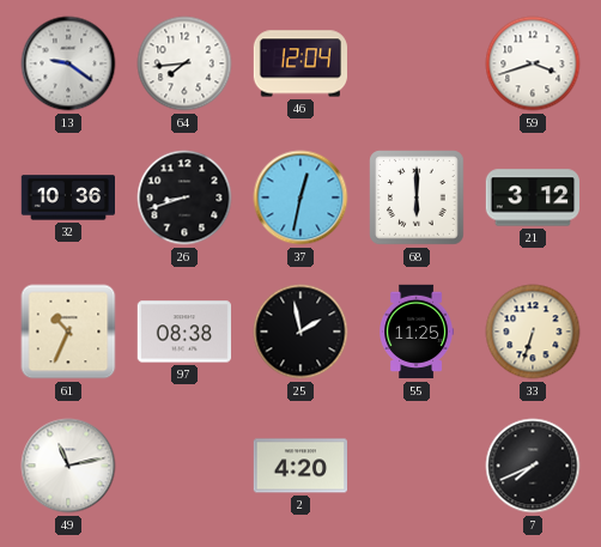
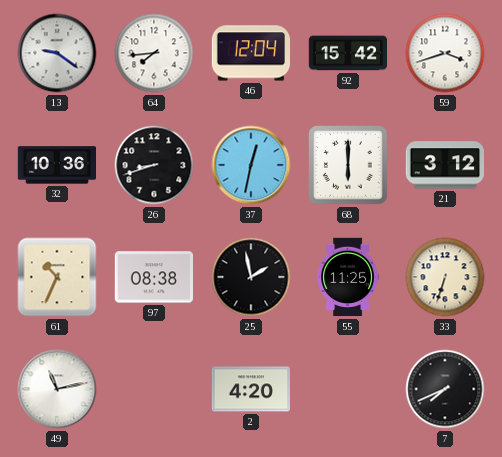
92: none -> 15:42 (348, 53)
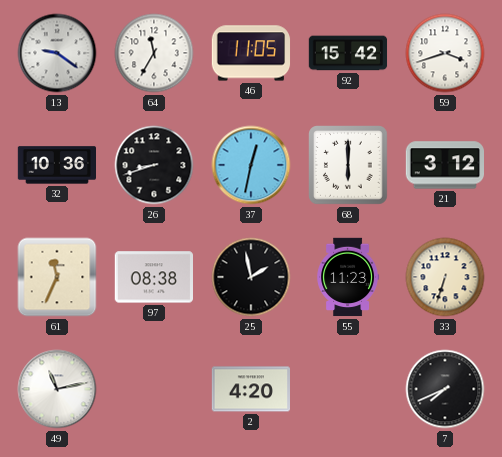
64: 7:44 -> 11:35 (154, 53)
46: 12:04 -> 11:05 (251, 53)
61: 10:34 -> 11:34 (57, 277)
55: 11:25 -> 11:23 (347, 277)
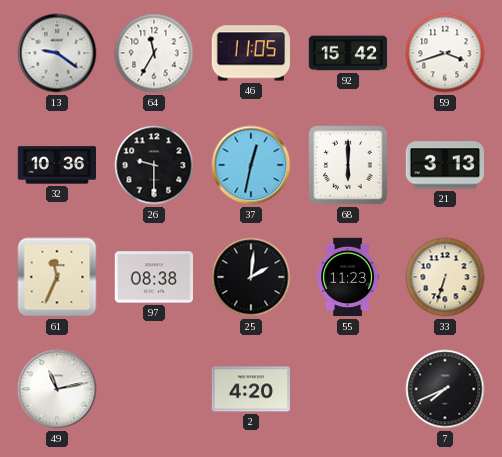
26: 8:42 -> 9:30 (154, 165)
21: 3:12 -> 3:13 (445, 165)
25: 1:58 -> 2:01 (251, 277)
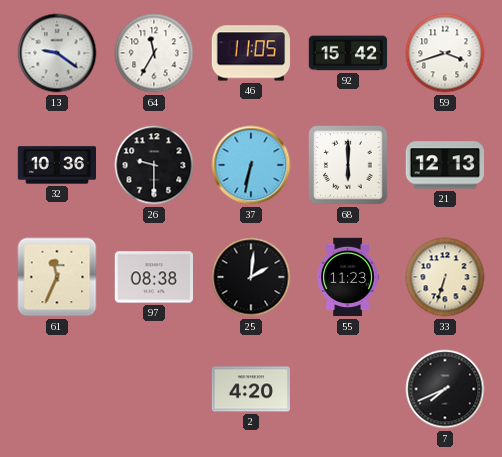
37: 12:32 -> 6:32 (251, 165)
21: 3:13 -> 12:13 (445, 165)
49: 11:13 -> none (57, 389)
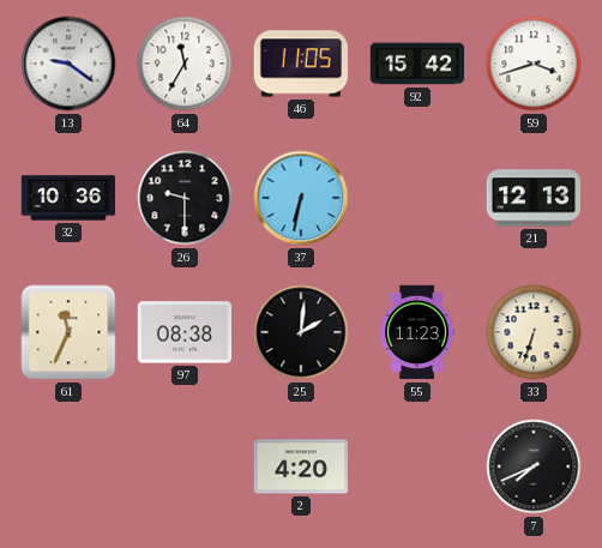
68: 6:00 -> none (349, 166)
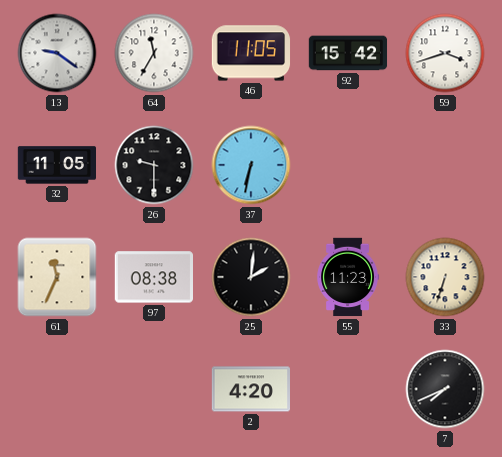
32: 10:36 -> 11:05 (56, 165)
21: 12:13 -> none (534, 198)
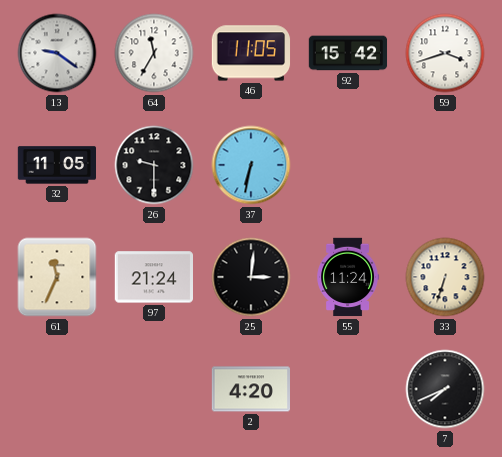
97: 08:38 -> 21:24 (153, 277)
25: 2:01 -> 3:01 (251, 277)
55: 11:23 -> 11:24 (347, 277)
